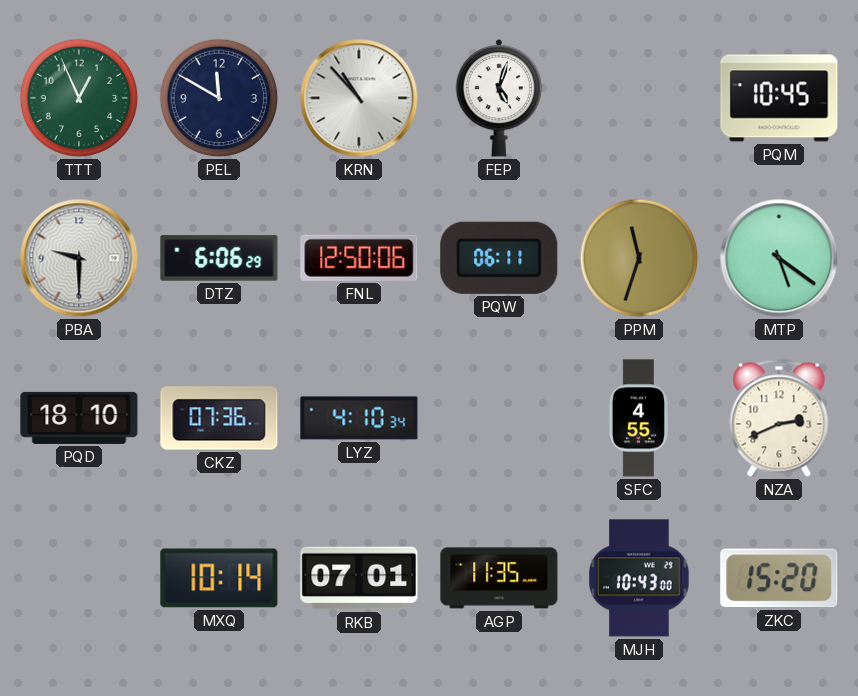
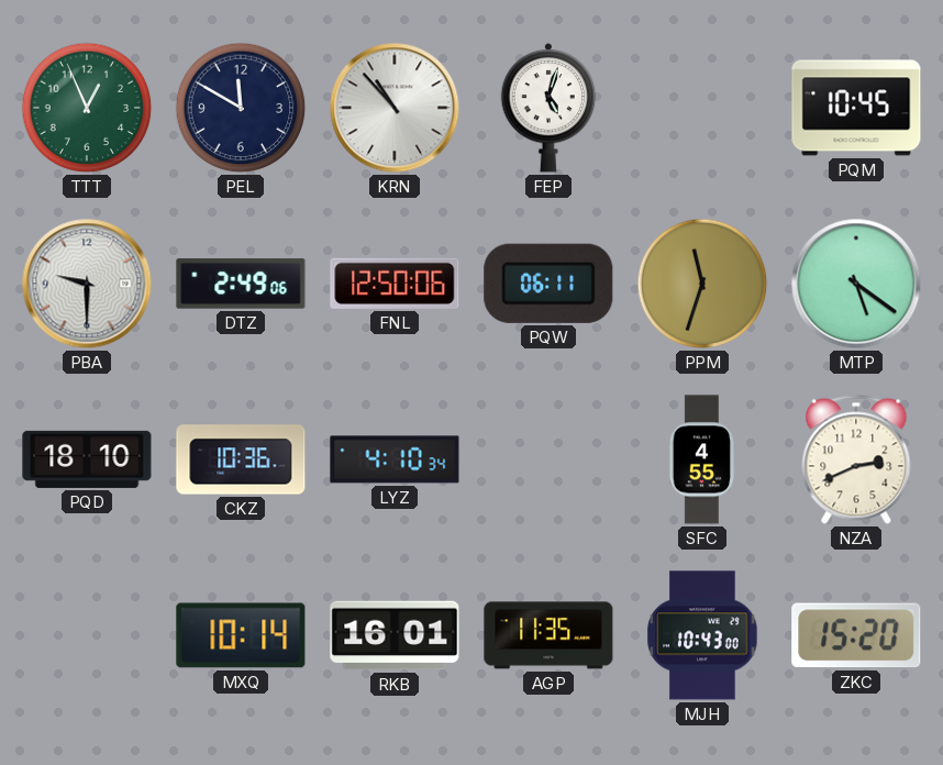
DTZ: 6:06 -> 2:49 (241, 284)
CKZ: 07:36 -> 10:36 (241, 459)
RKB: 07:01 -> 16:01 (395, 635)
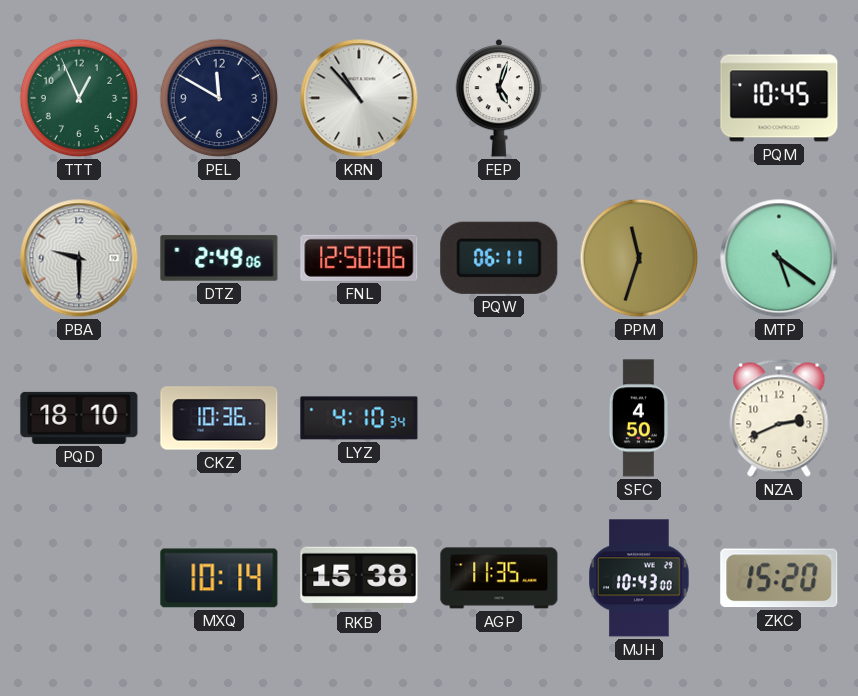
SFC: 4:55 -> 4:50 (638, 418)
RKB: 16:01 -> 15:38 (359, 578)
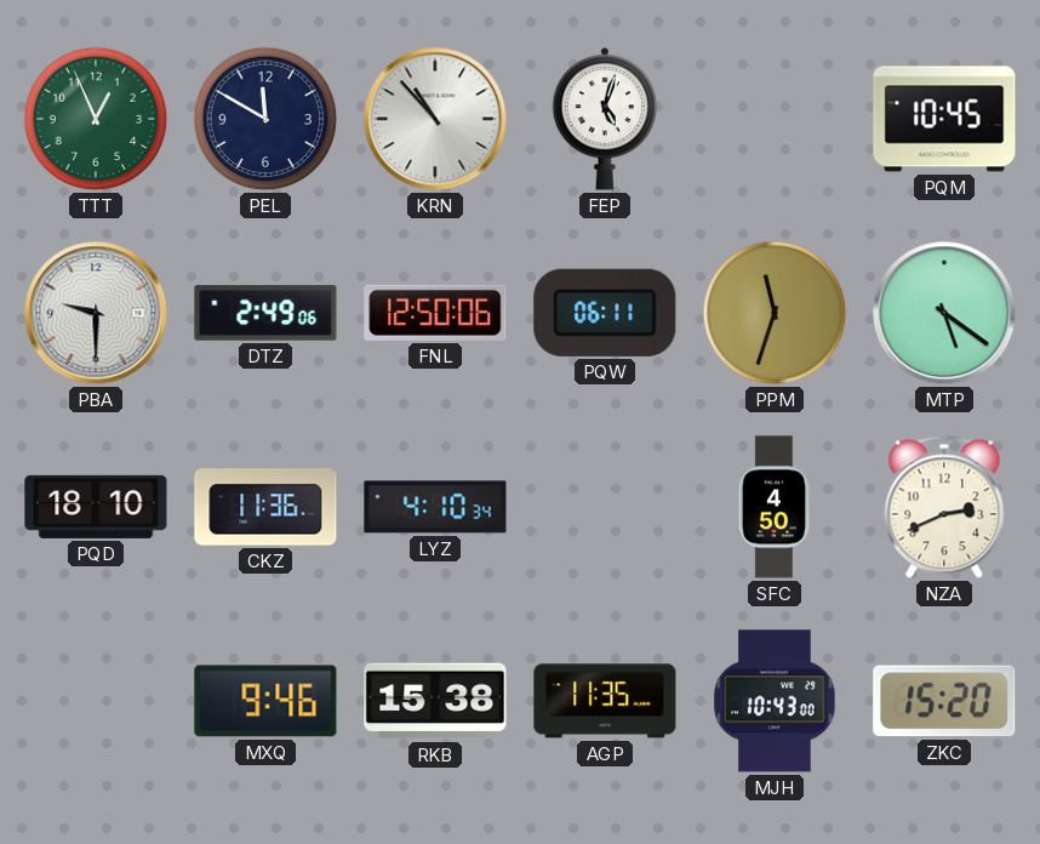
CKZ: 10:36 -> 11:36 (265, 507)
MXQ: 10:14 -> 9:46 (265, 701)
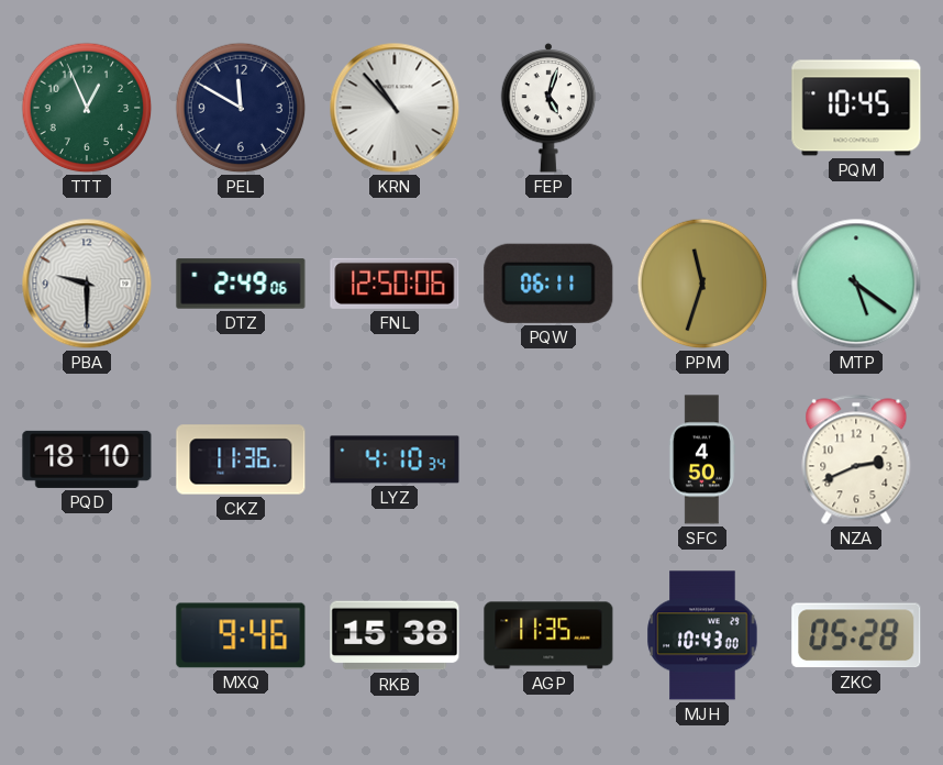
ZKC: 15:20 -> 05:28 (856, 635)
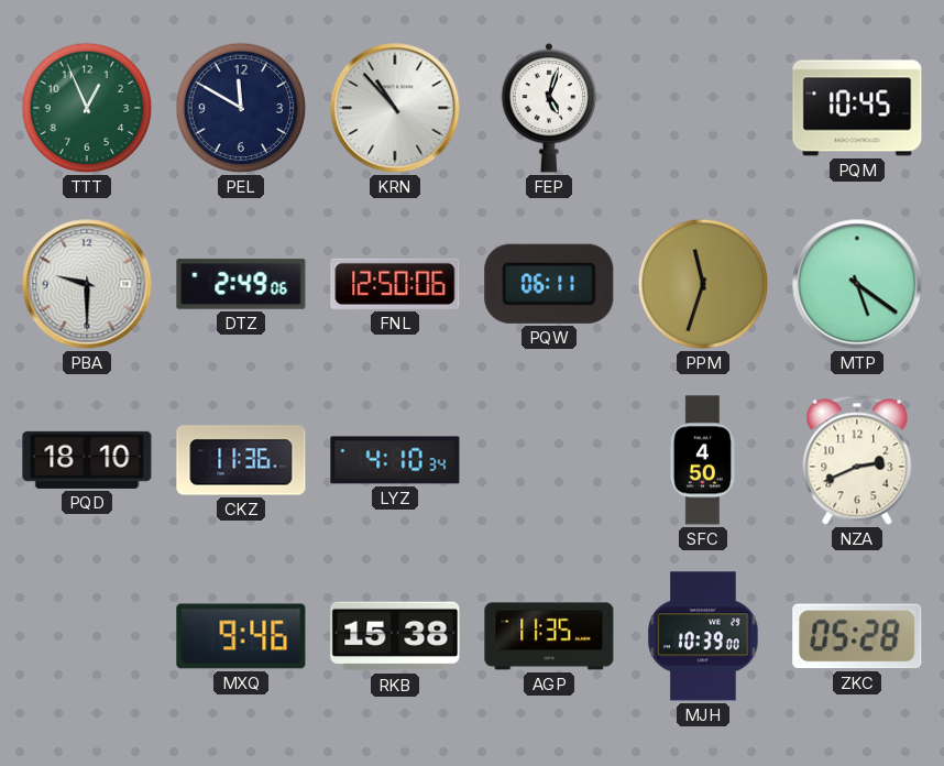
MJH: 10:43 -> 10:39 (703, 636)
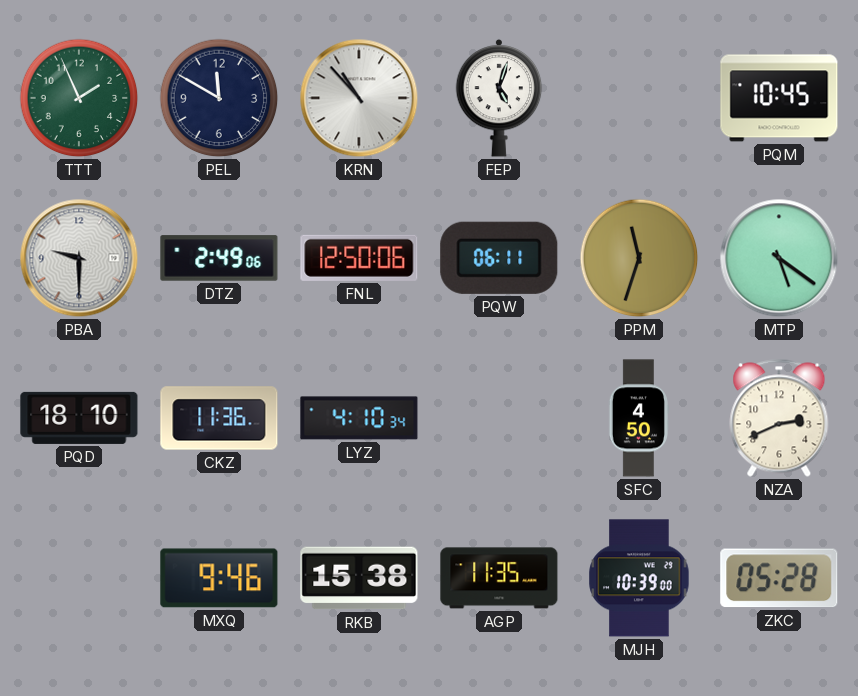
TTT: 12:56 -> 1:56 (79, 98)
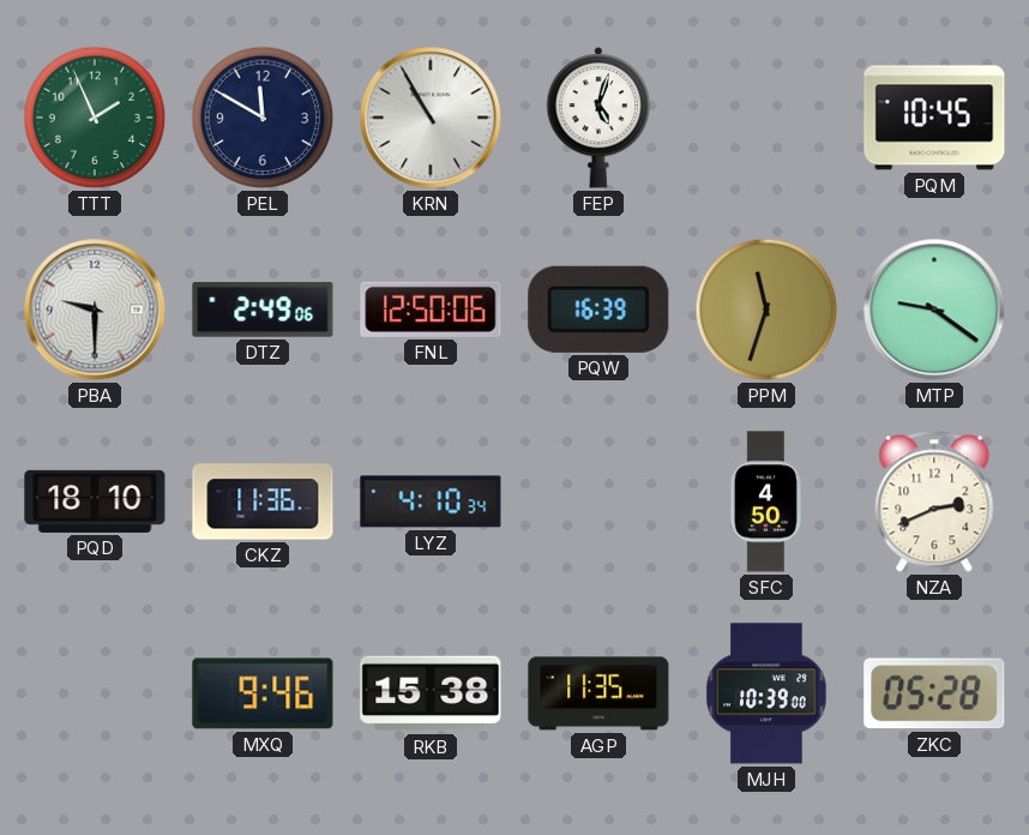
KRN: 10:53 -> 10:55 (431, 118)
PQW: 06:11 -> 16:39 (598, 310)
MTP: 5:21 -> 9:21 (934, 310)
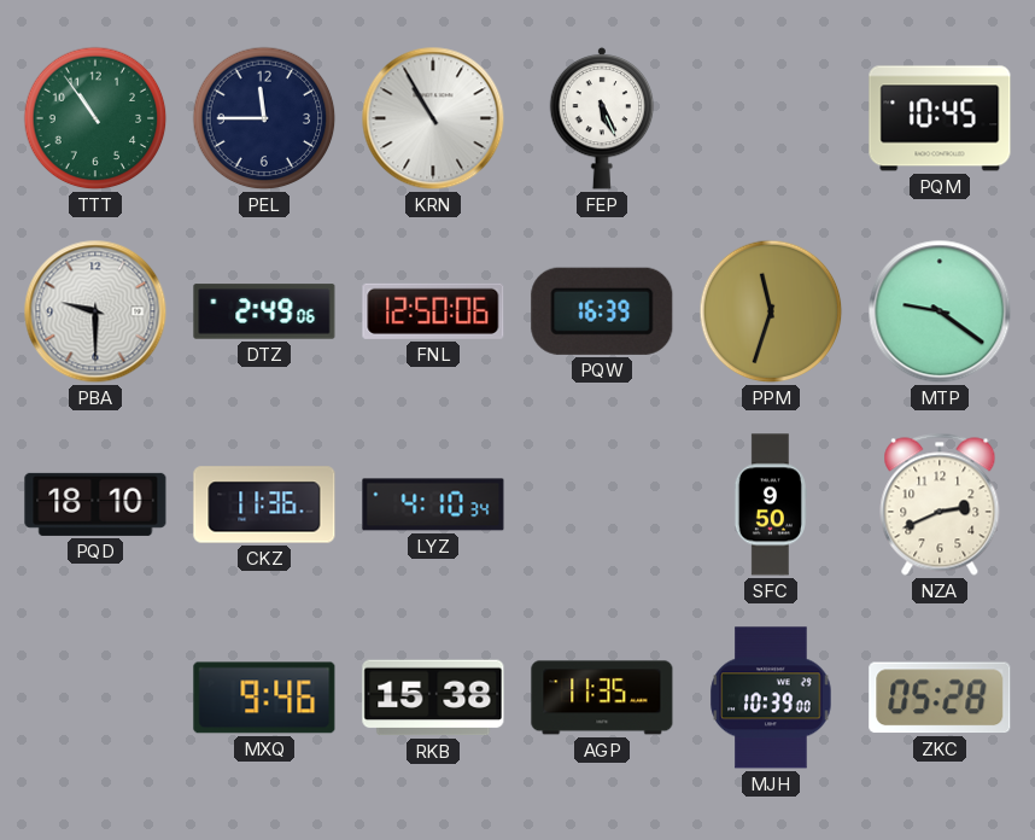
TTT: 1:56 -> 10:54 (95, 118)
PEL: 11:50 -> 11:45 (264, 118)
FEP: 5:03 -> 5:26 (602, 118)
SFC: 4:50 -> 9:50 (770, 504)
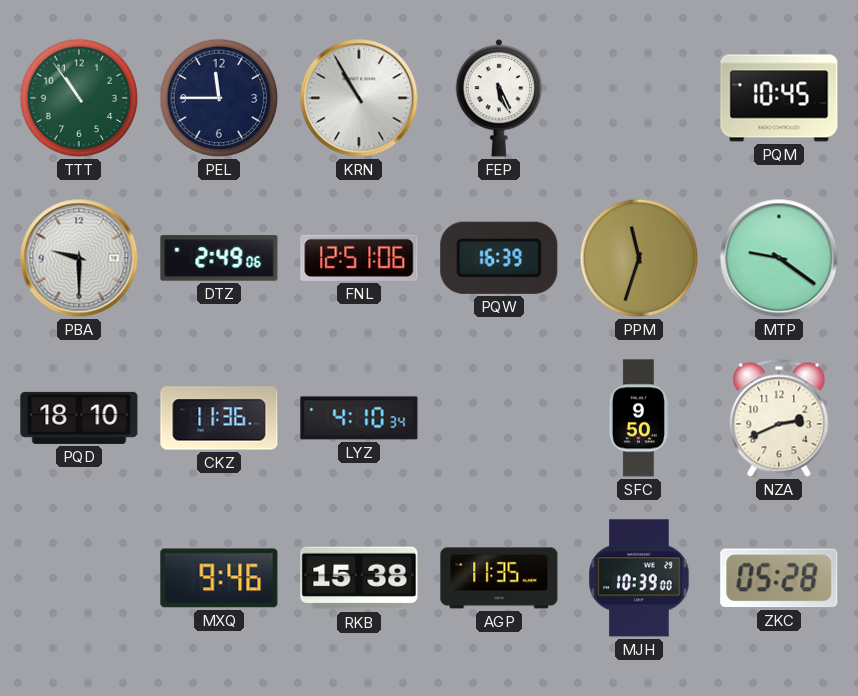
FNL: 12:50 -> 12:51 (359, 258)
